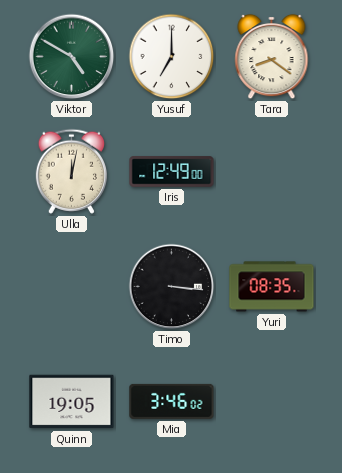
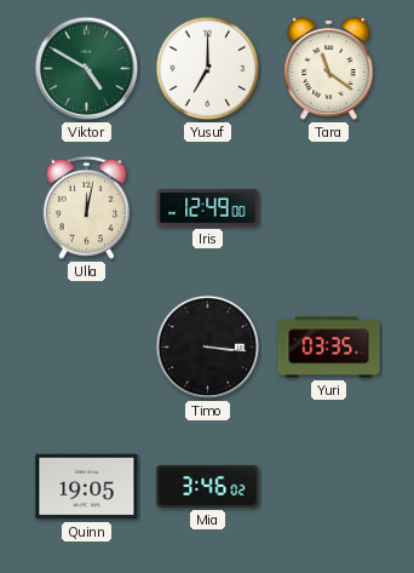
Tara: 8:21 -> 11:21 (329, 69)
Yuri: 08:35 -> 03:35 (329, 348)
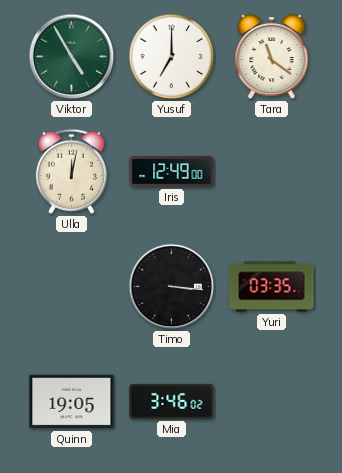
Viktor: 4:50 -> 4:55 (72, 57)
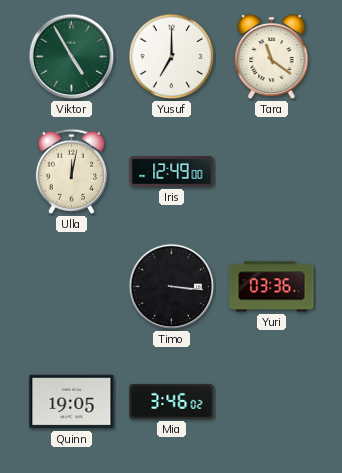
Yuri: 03:35 -> 03:36 (272, 287)
